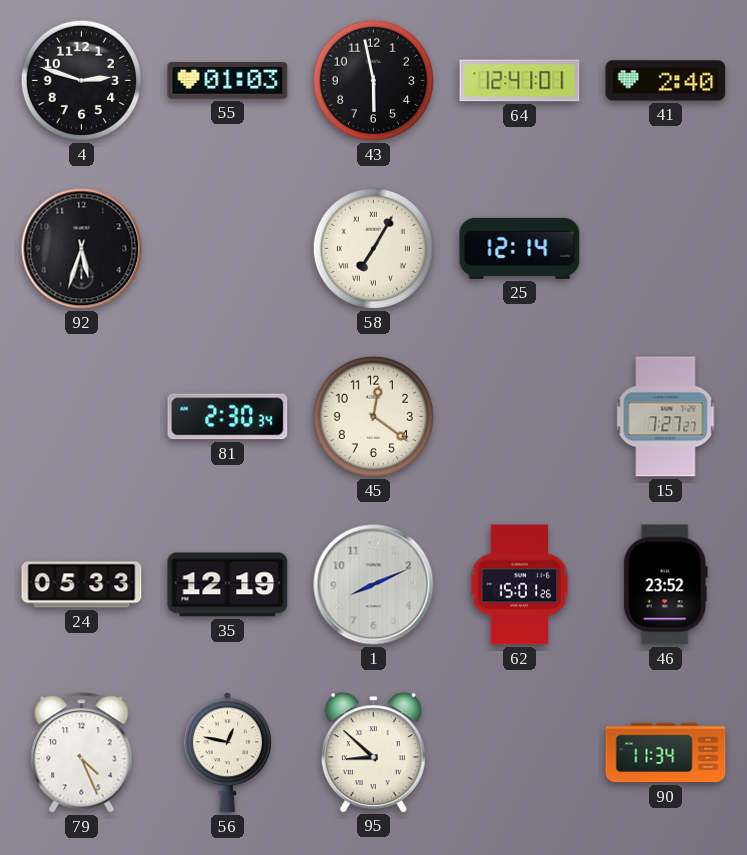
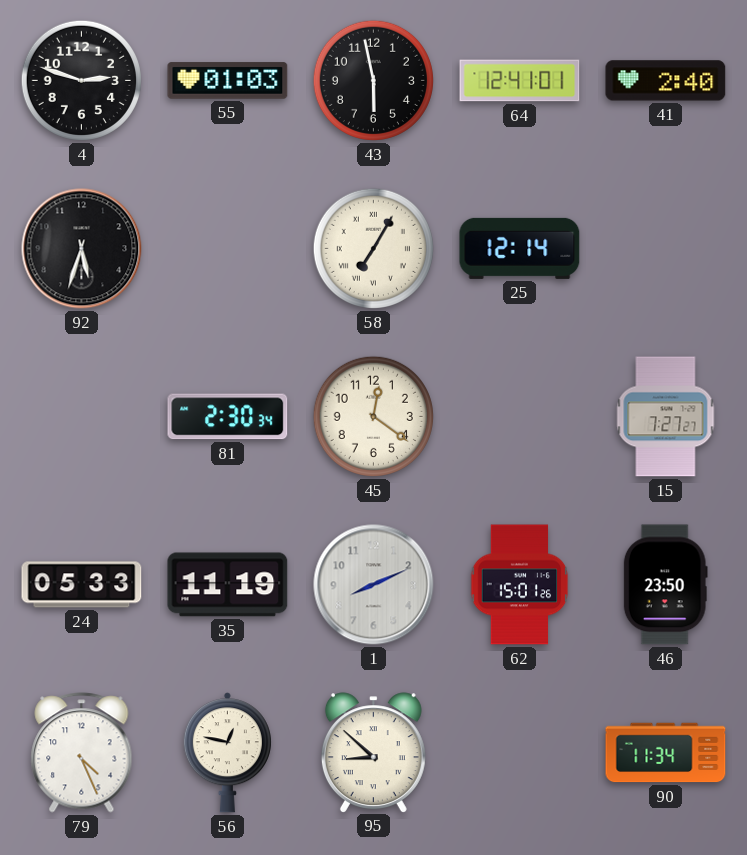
35: 12:19 -> 11:19 (228, 585)
46: 23:52 -> 23:50 (665, 585)
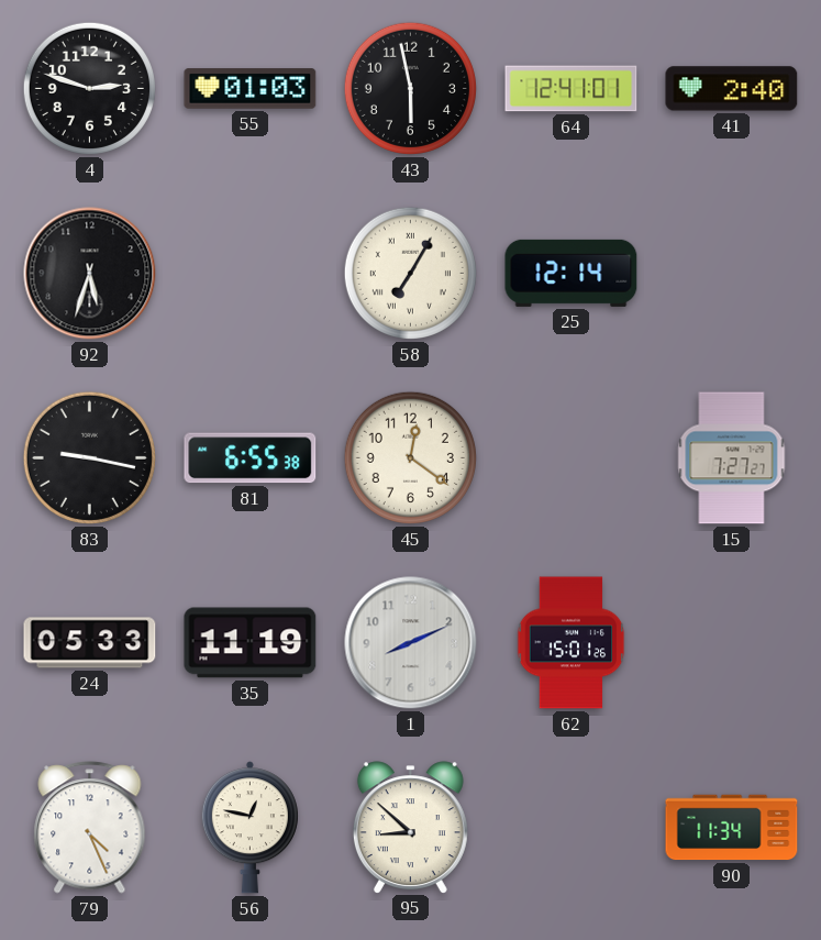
83: none -> 9:17 (89, 457)
81: 2:30 -> 6:55 (251, 458)
46: 23:50 -> none (665, 585)
